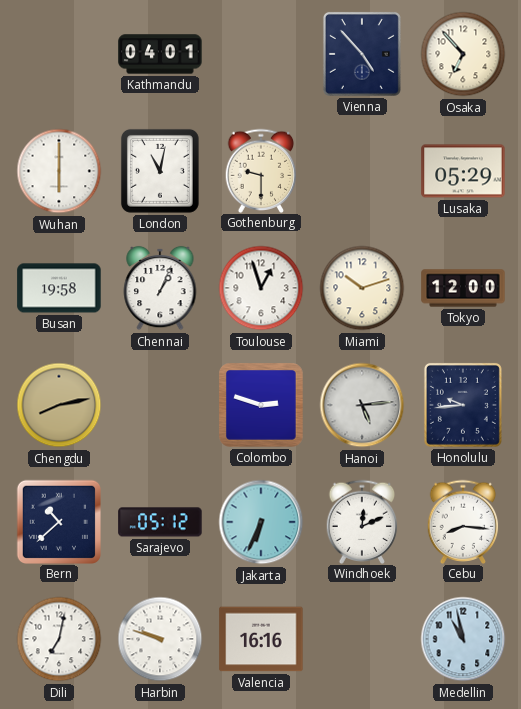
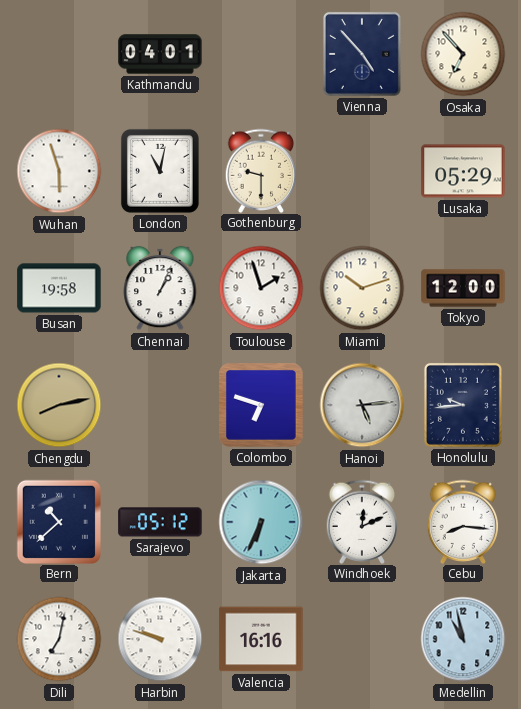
Wuhan: 6:00 -> 5:57 (59, 171)
Toulouse: 12:57 -> 1:57 (261, 288)
Colombo: 2:48 -> 6:48 (262, 406)
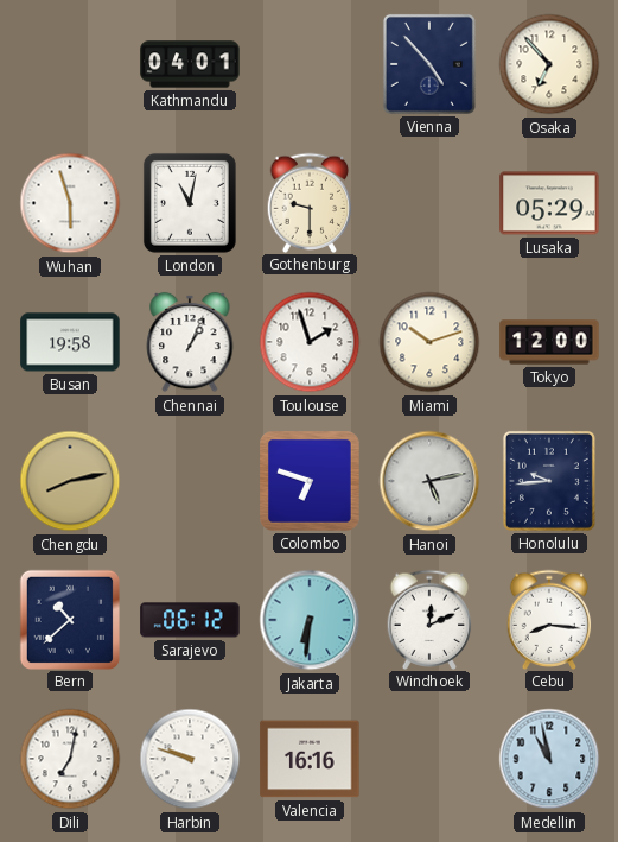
Hanoi: 5:14 -> 5:13 (429, 481)
Sarajevo: 05:12 -> 06:12 (190, 620)
Jakarta: 6:34 -> 6:31 (310, 620)
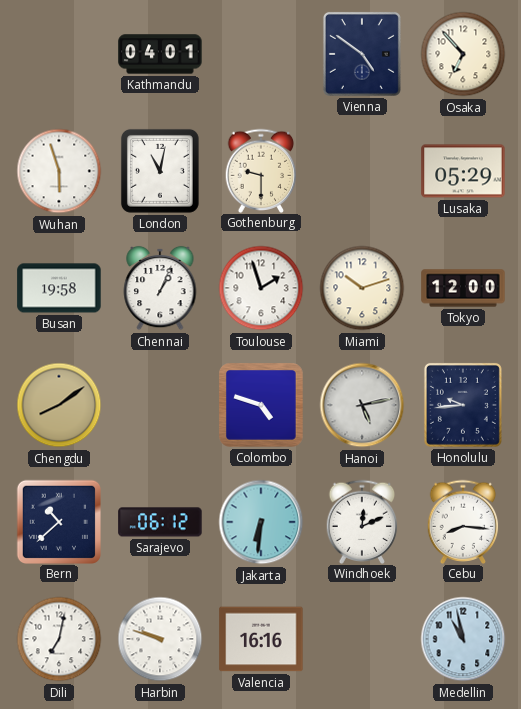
Vienna: 4:53 -> 4:51 (362, 54)
Chengdu: 8:13 -> 8:09 (59, 405)
Colombo: 6:48 -> 4:48 (262, 406)
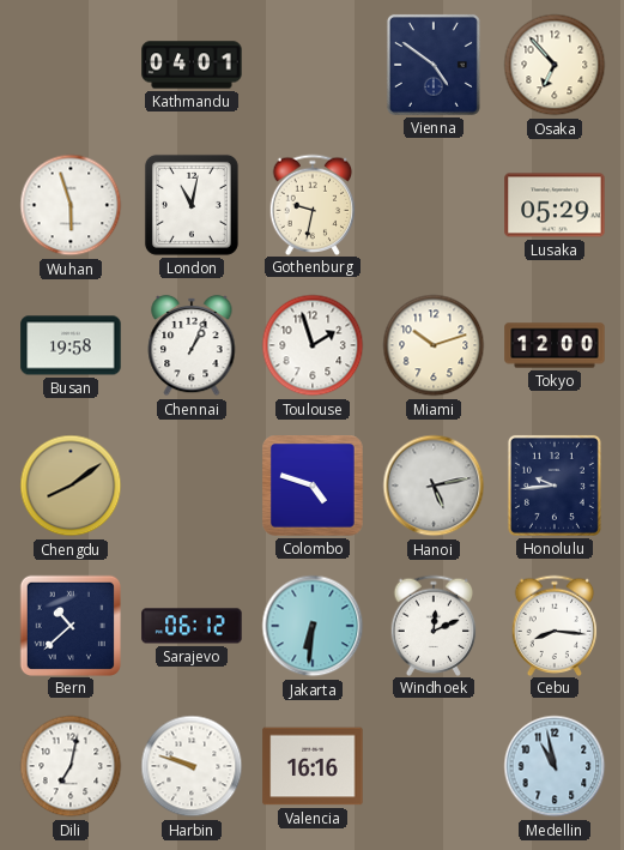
Gothenburg: 9:30 -> 9:32 (313, 204)
